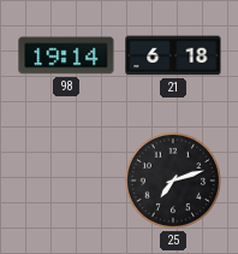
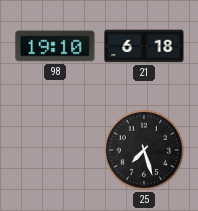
98: 19:14 -> 19:10 (55, 46)
25: 7:12 -> 7:27 (144, 150)
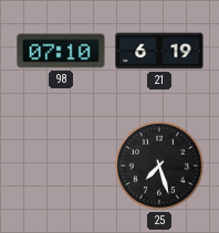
98: 19:10 -> 07:10 (61, 51)
21: 6:18 -> 6:19 (159, 51)
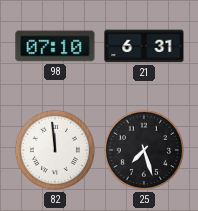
21: 6:19 -> 6:31 (144, 46)
82: none -> 11:59 (55, 150)
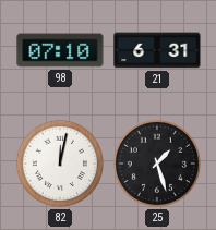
82: 11:59 -> 12:02 (60, 164)
25: 7:27 -> 1:27 (157, 164)
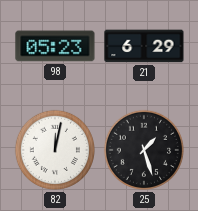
98: 07:10 -> 05:23 (55, 46)
21: 6:31 -> 6:29 (144, 46)
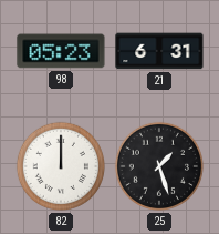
21: 6:29 -> 6:31 (159, 51)
82: 12:02 -> 12:00 (61, 166)
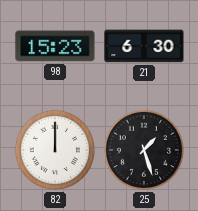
98: 05:23 -> 15:23 (55, 46)
21: 6:31 -> 6:30 (144, 46)
